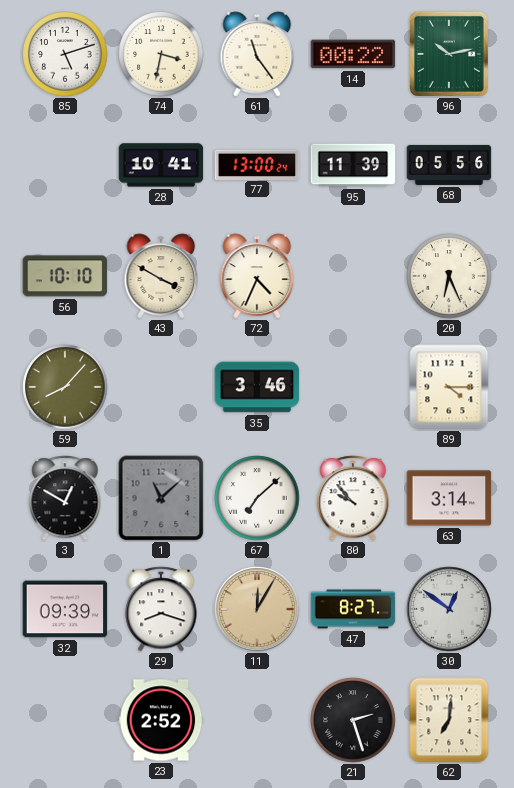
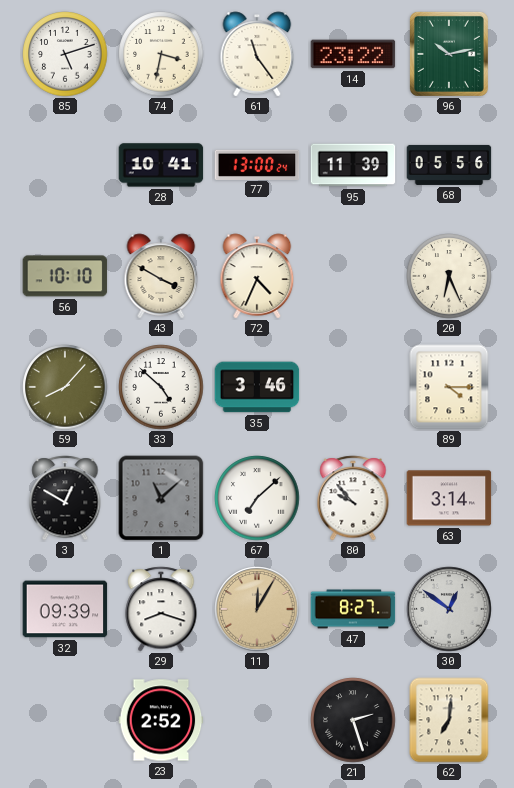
14: 00:22 -> 23:22 (353, 54)
33: none -> 4:52 (161, 387)
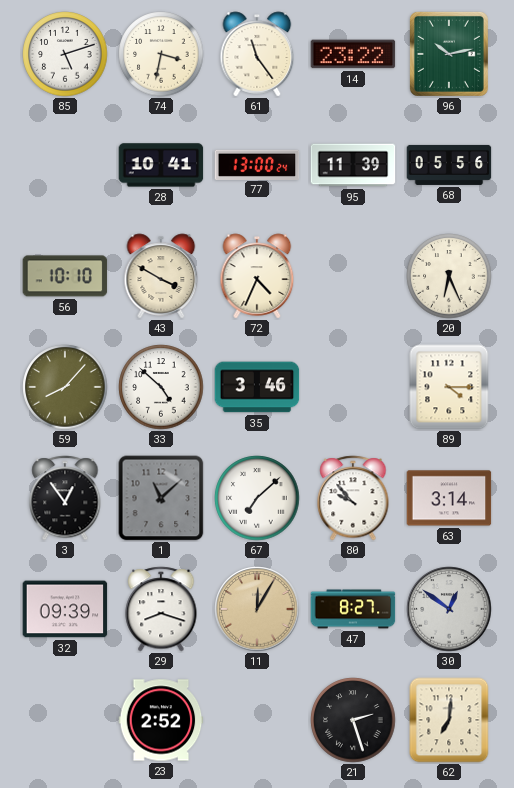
3: 12:50 -> 12:54 (65, 498)
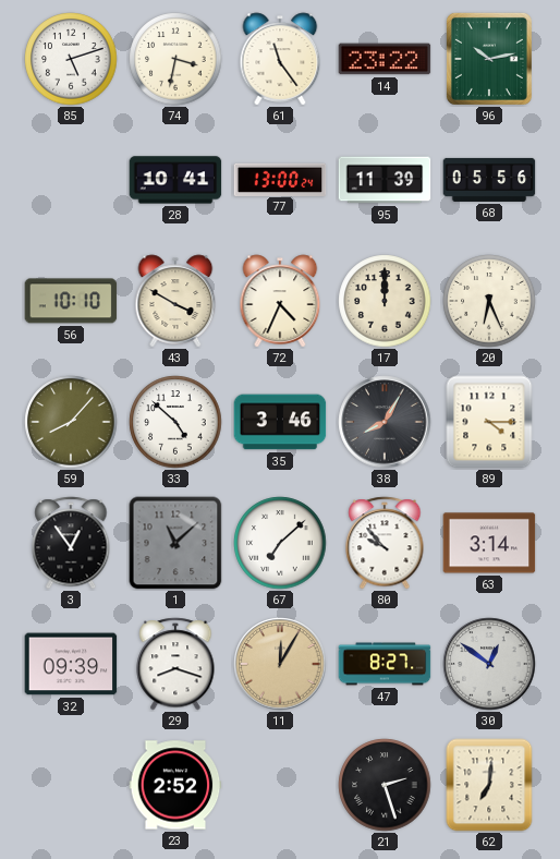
17: none -> 12:00 (385, 301)
38: none -> 8:05 (385, 422)
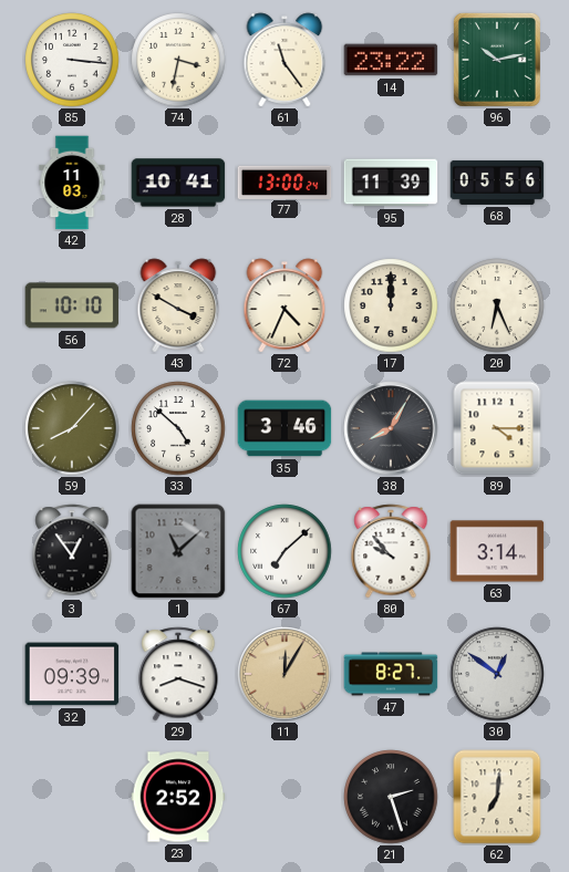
85: 5:12 -> 3:16 (72, 60)
42: none -> 11:03 (72, 183)
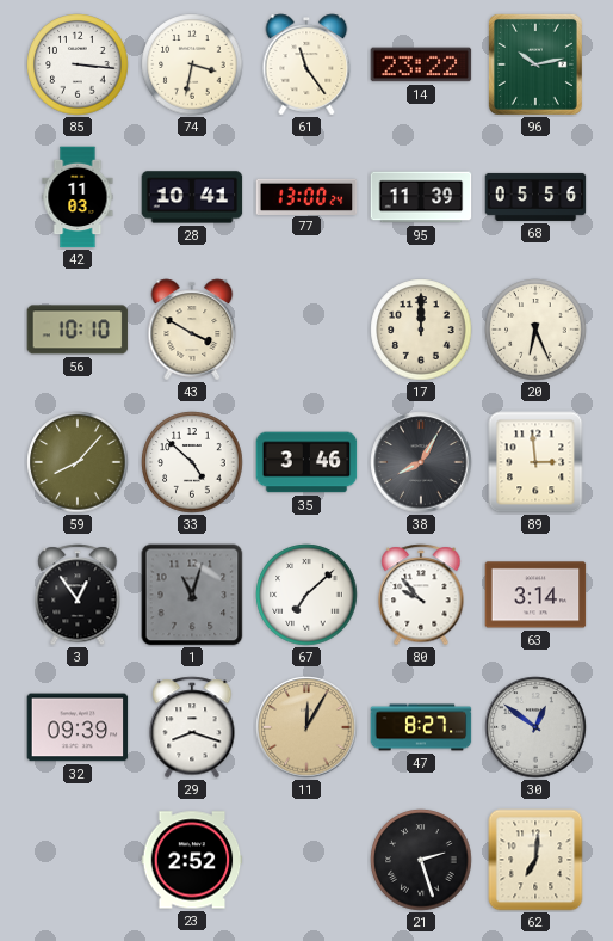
72: 4:34 -> none (284, 305)
89: 4:15 -> 2:59 (535, 462)
1: 11:08 -> 11:03 (192, 595)
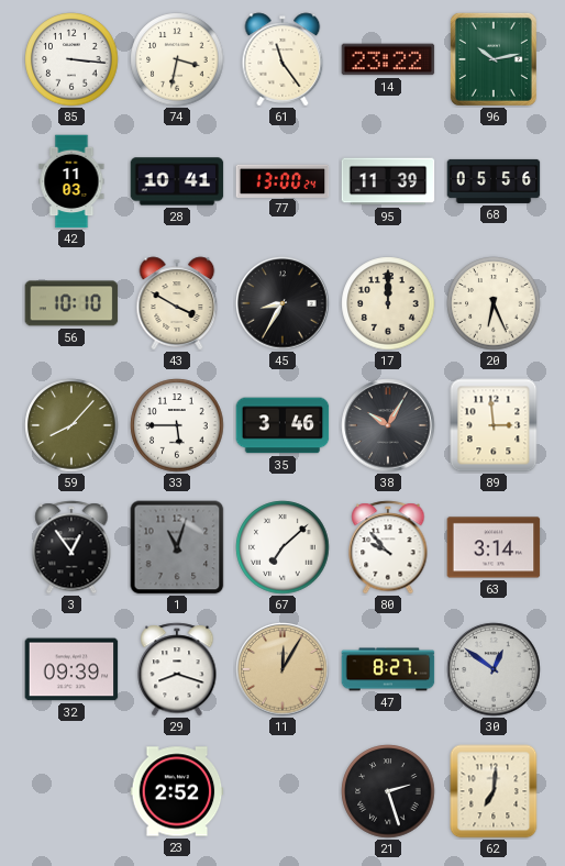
45: none -> 8:35 (282, 303)
33: 4:52 -> 5:45 (177, 425)
38: 8:05 -> 10:05 (388, 425)
